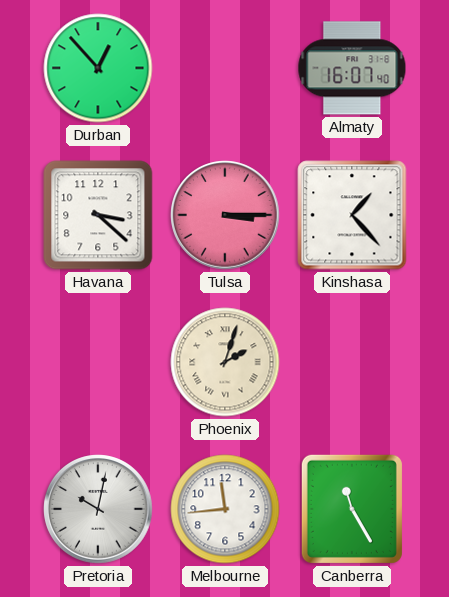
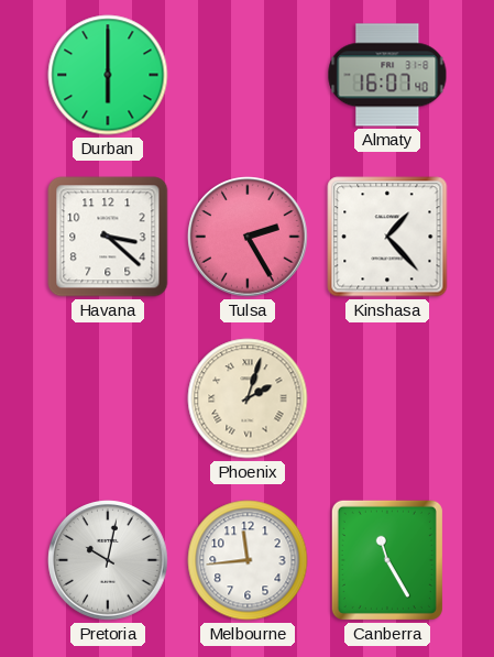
Durban: 12:53 -> 6:00 (108, 75)
Tulsa: 3:15 -> 2:25 (248, 237)
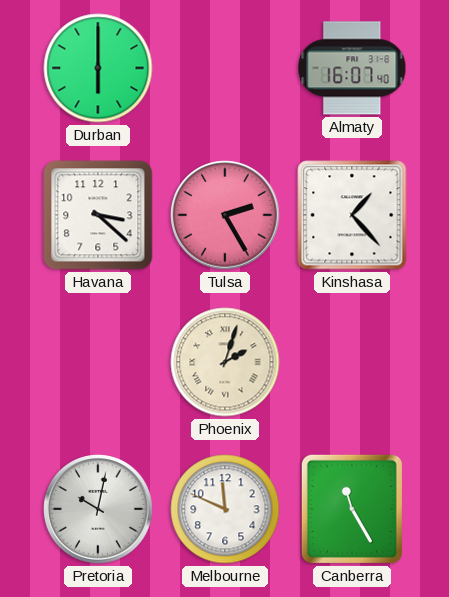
Melbourne: 11:44 -> 11:49 (225, 509)
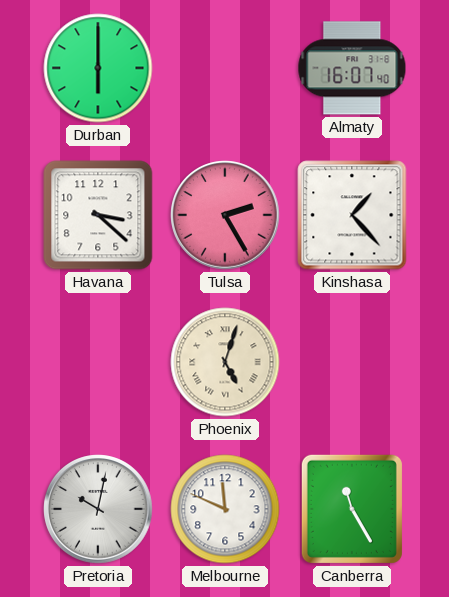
Phoenix: 2:03 -> 5:03 (225, 362)
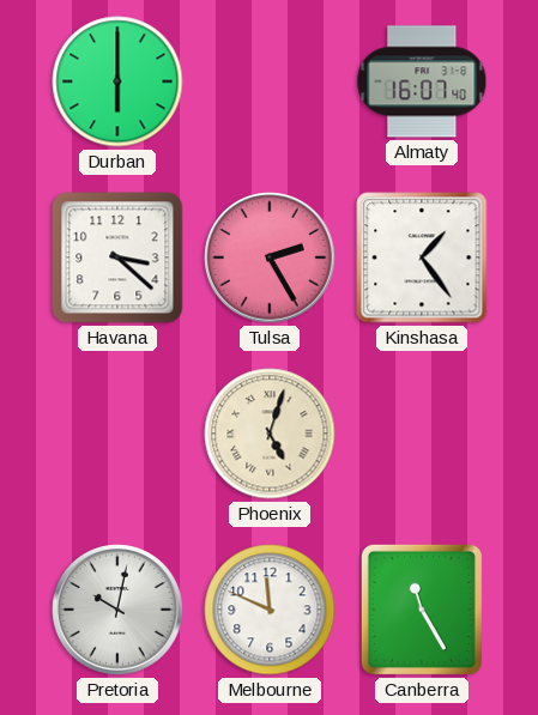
Kinshasa: 1:23 -> 1:24 (422, 257)
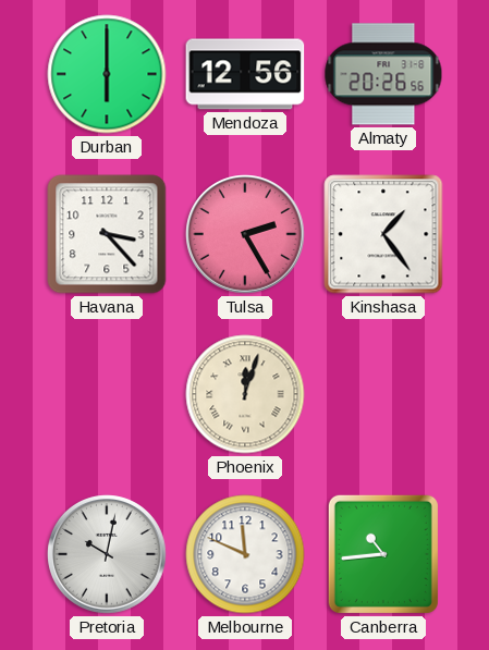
Mendoza: none -> 12:56 (245, 74)
Almaty: 16:07 -> 20:26 (383, 74)
Havana: 3:22 -> 3:23 (107, 234)
Phoenix: 5:03 -> 12:03 (245, 394)
Canberra: 11:25 -> 10:44 (383, 554)
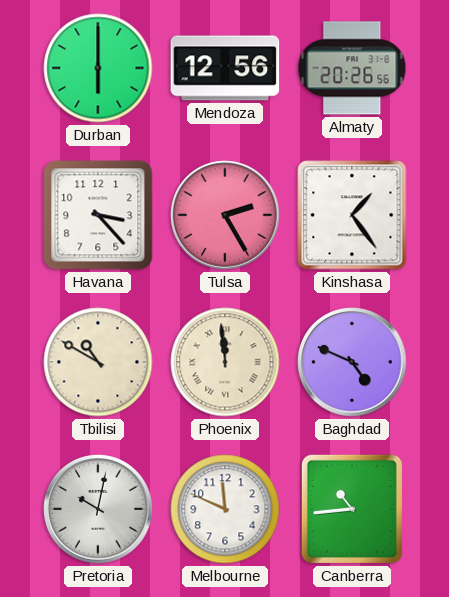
Tbilisi: none -> 10:50 (98, 362)
Phoenix: 12:03 -> 11:59 (225, 362)
Baghdad: none -> 4:49 (352, 362)
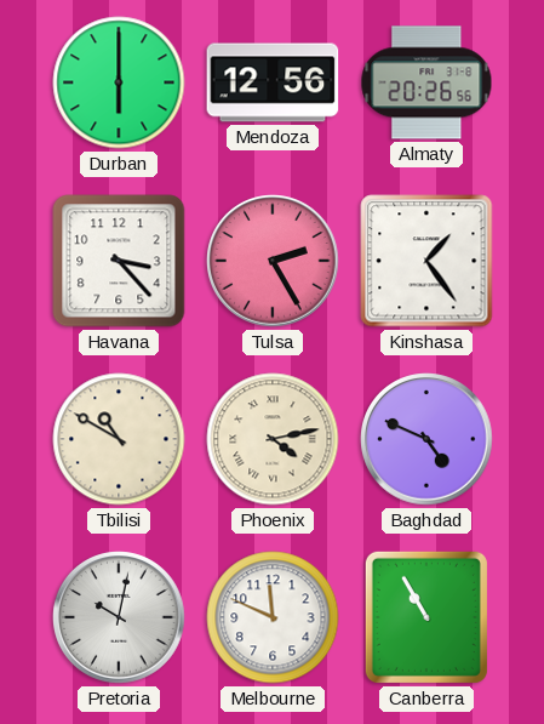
Phoenix: 11:59 -> 4:13 (273, 439)
Canberra: 10:44 -> 10:55 (426, 617)
